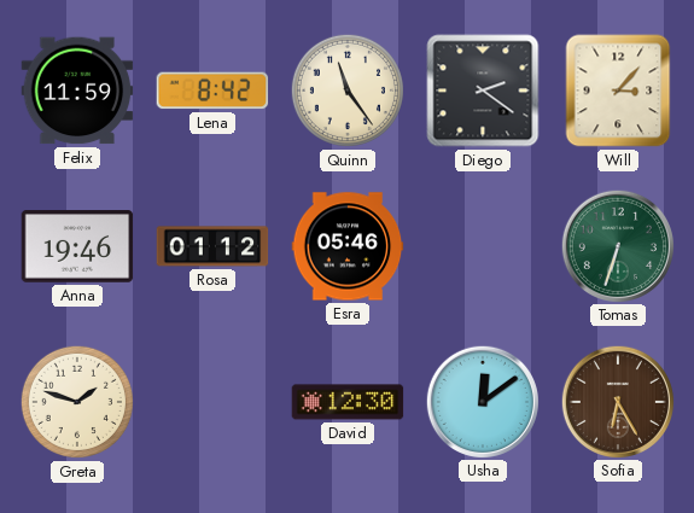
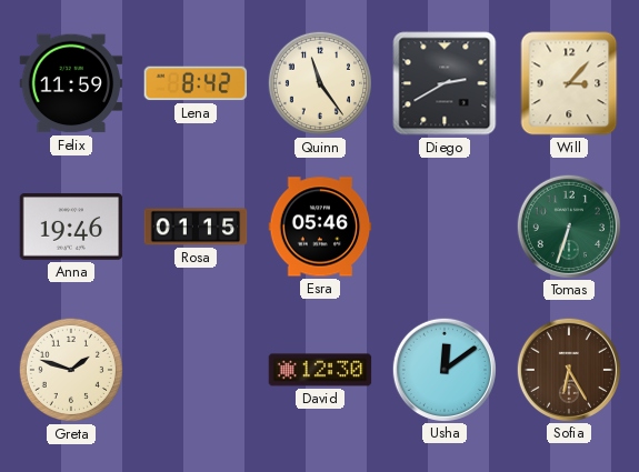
Diego: 2:21 -> 2:40 (445, 83)
Rosa: 01:12 -> 01:15 (196, 227)
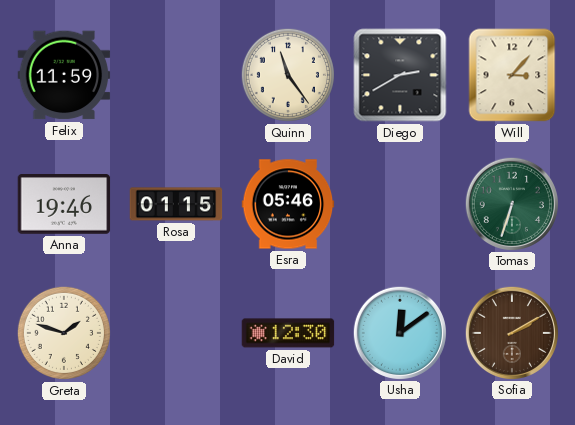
Lena: 8:42 -> none (196, 83)
Sofia: 6:25 -> 2:10 (511, 332)
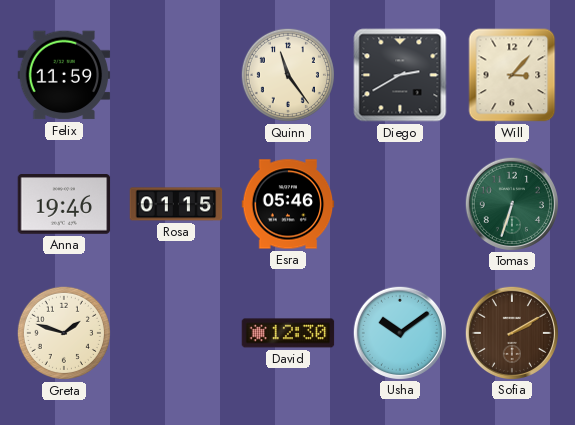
Usha: 12:09 -> 10:09 (399, 332)
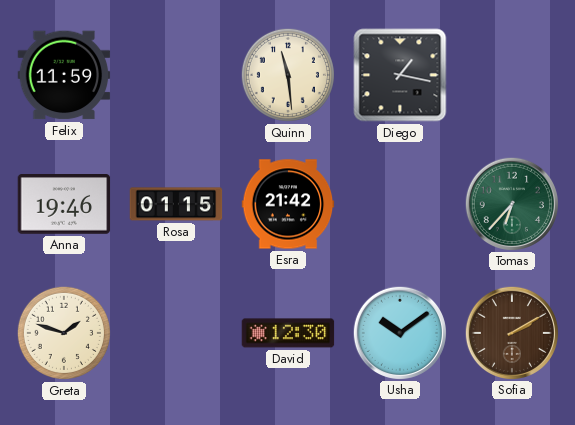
Quinn: 11:24 -> 11:29 (288, 75)
Diego: 2:40 -> 1:17 (400, 75)
Will: 3:07 -> none (512, 75)
Esra: 05:46 -> 21:42 (288, 204)
Tomas: 6:33 -> 6:37 (511, 203)
